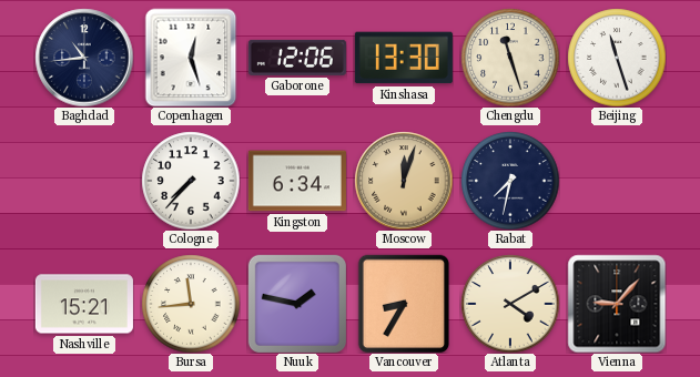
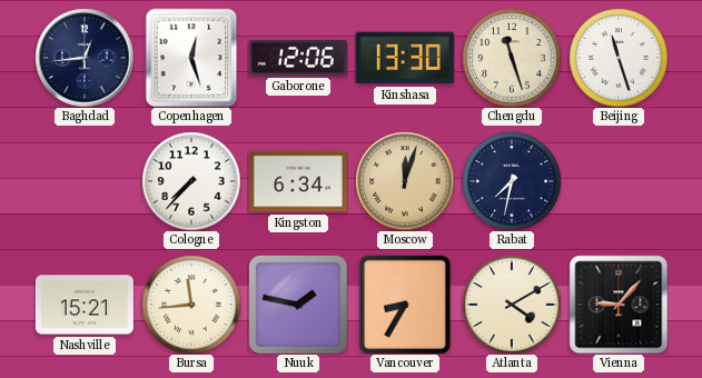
Baghdad: 10:44 -> 12:44 (85, 58)
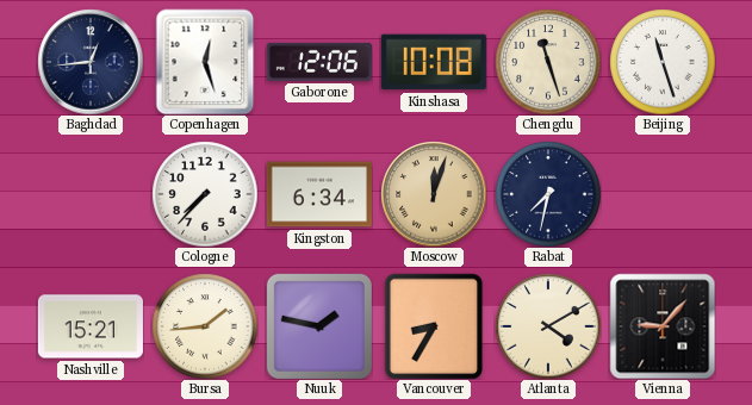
Kinshasa: 13:30 -> 10:08 (434, 62)
Bursa: 11:44 -> 1:44 (205, 326)
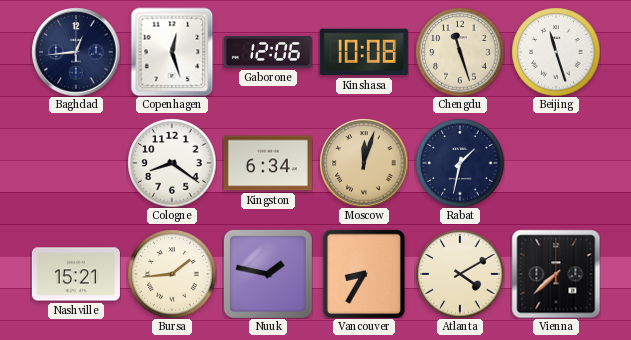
Cologne: 7:37 -> 8:21 (172, 163)
Rabat: 7:32 -> 1:32 (460, 163)
Vienna: 9:07 -> 7:38 (556, 274)
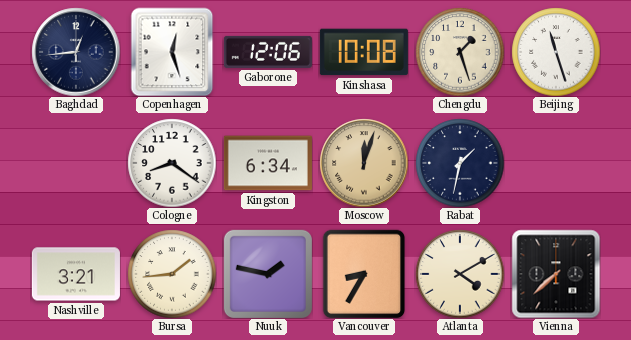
Chengdu: 11:27 -> 1:27 (460, 52)
Nashville: 15:21 -> 3:21 (76, 274)
